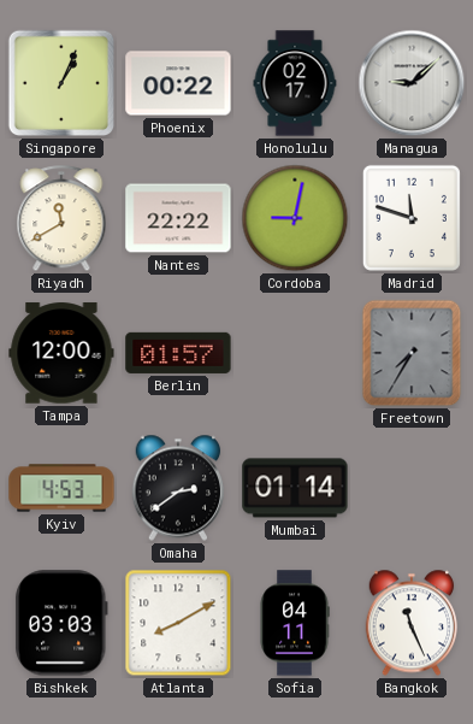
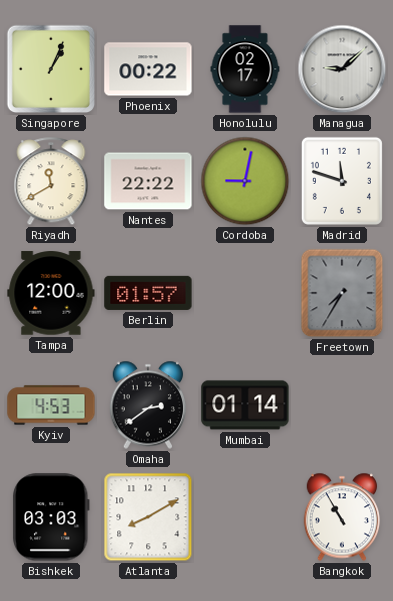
Sofia: 04:11 -> none (295, 623)
Bangkok: 11:26 -> 10:55 (342, 517)
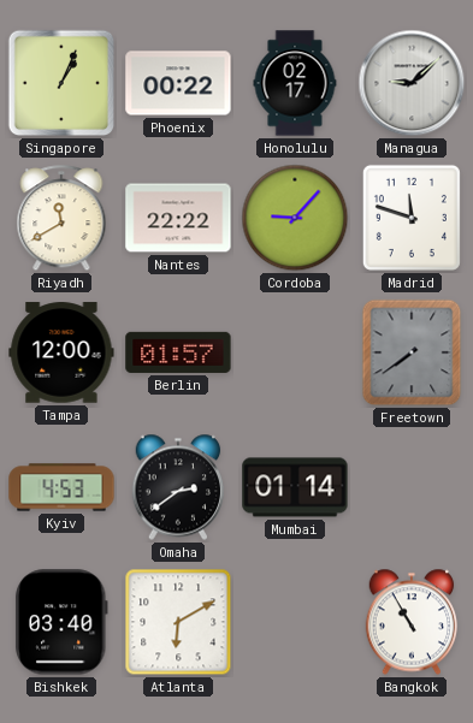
Cordoba: 9:02 -> 9:07 (295, 218)
Freetown: 7:35 -> 7:39 (412, 352)
Bishkek: 03:03 -> 03:40 (63, 622)
Atlanta: 8:10 -> 6:10 (178, 622)
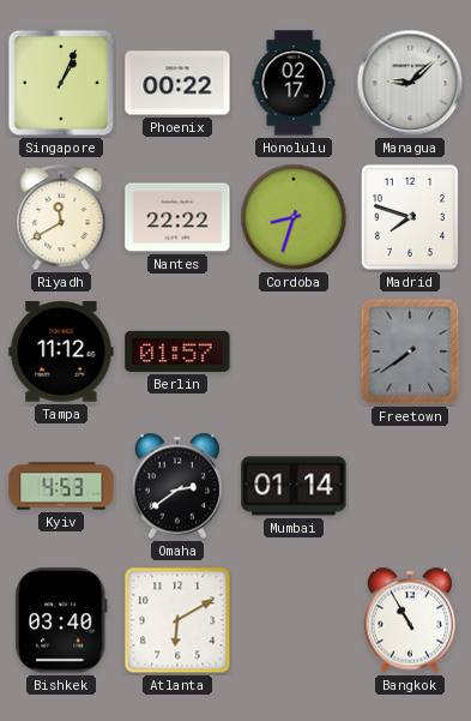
Cordoba: 9:07 -> 8:33 (294, 217)
Madrid: 11:48 -> 7:48 (410, 217)
Tampa: 12:00 -> 11:12 (61, 352)
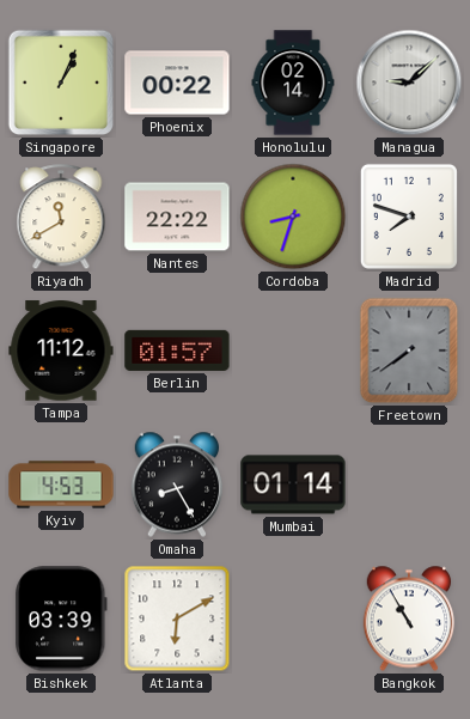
Honolulu: 02:17 -> 02:14 (293, 83)
Omaha: 2:39 -> 8:25 (177, 485)
Bishkek: 03:40 -> 03:39 (62, 619)
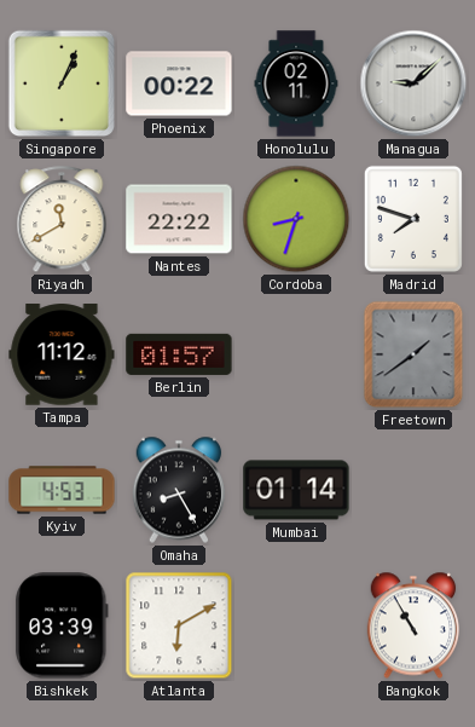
Honolulu: 02:14 -> 02:11 (296, 83)
Freetown: 7:39 -> 1:39 (413, 354)
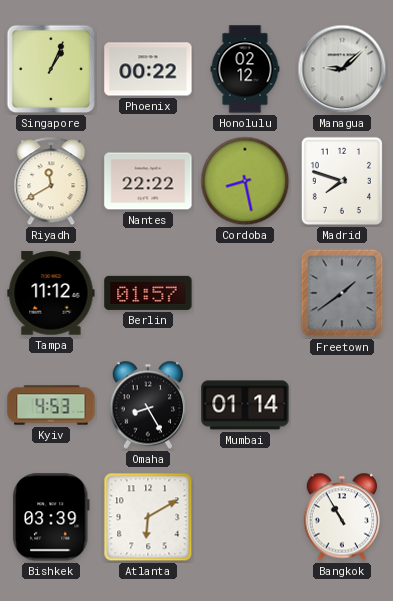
Honolulu: 02:11 -> 02:12 (245, 69)
Cordoba: 8:33 -> 8:28 (245, 181)
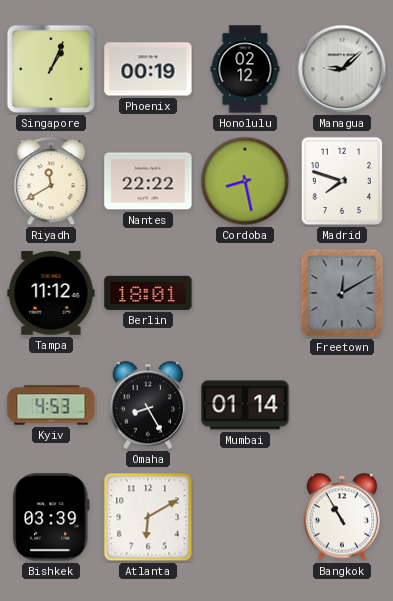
Phoenix: 00:22 -> 00:19 (148, 69)
Berlin: 01:57 -> 18:01 (148, 293)
Freetown: 1:39 -> 12:10 (342, 293)
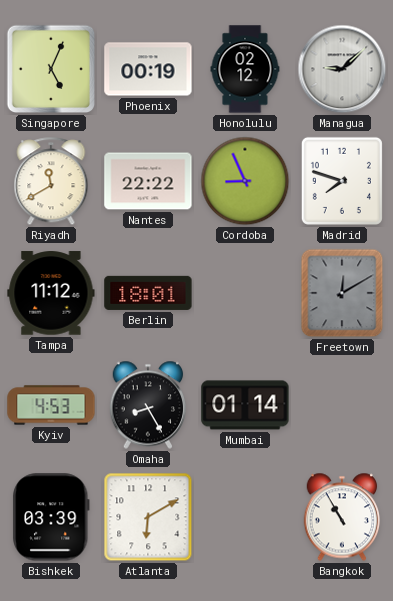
Singapore: 1:04 -> 5:04 (51, 69)
Cordoba: 8:28 -> 8:56 (245, 181)
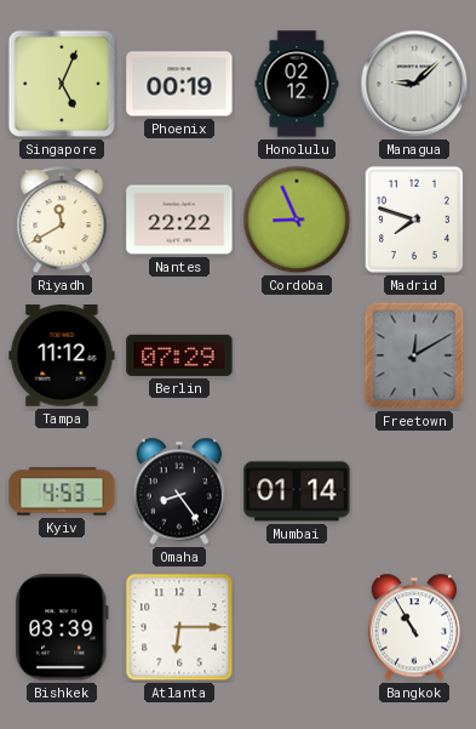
Berlin: 18:01 -> 07:29 (179, 355)
Omaha: 8:25 -> 8:24 (179, 491)
Atlanta: 6:10 -> 6:15 (179, 627)
